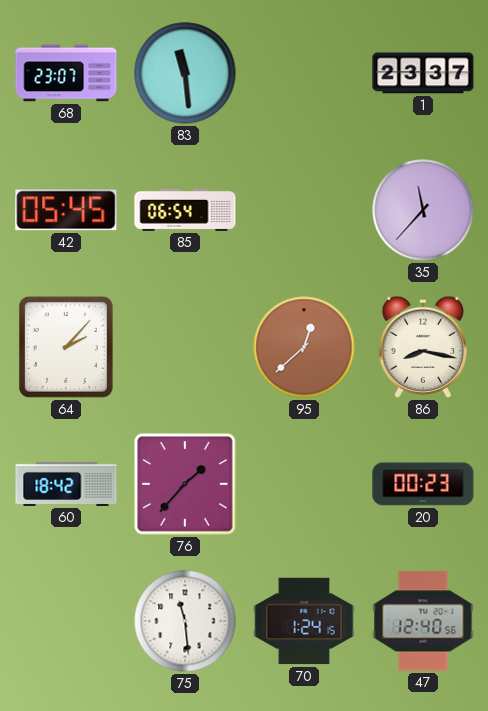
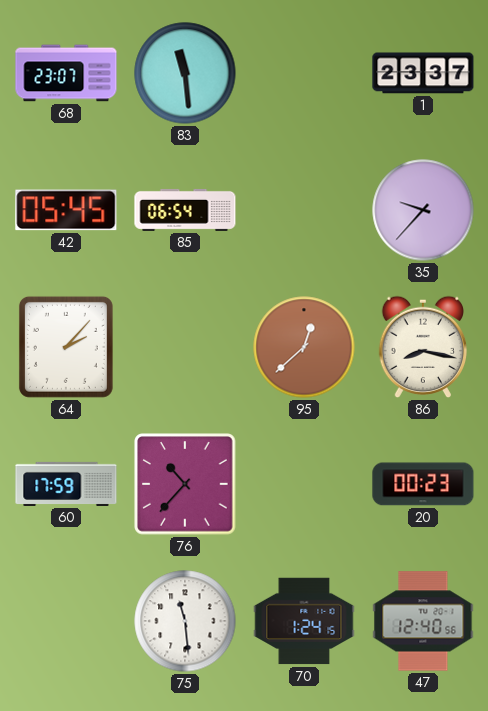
35: 11:37 -> 9:37 (423, 210)
60: 18:42 -> 17:59 (66, 484)
76: 1:37 -> 10:37 (185, 484)
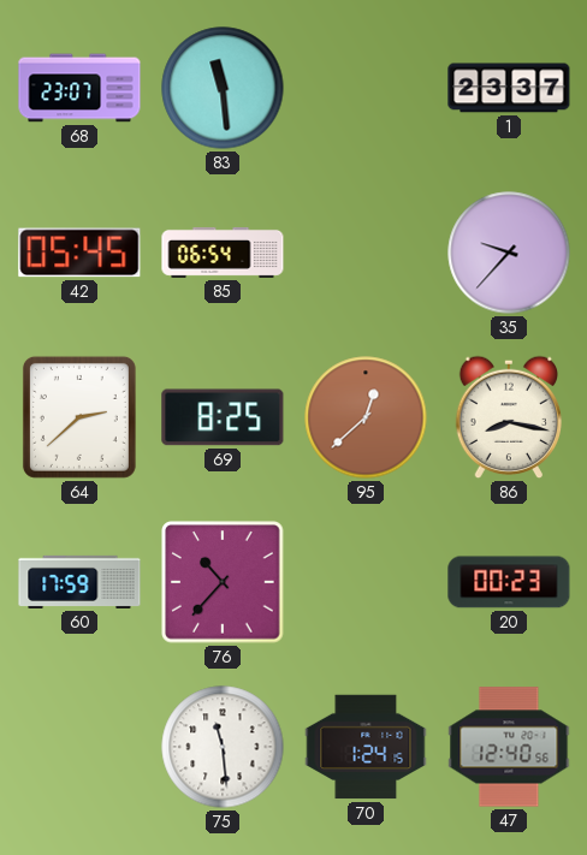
64: 2:07 -> 2:38 (79, 417)
69: none -> 8:25 (223, 417)
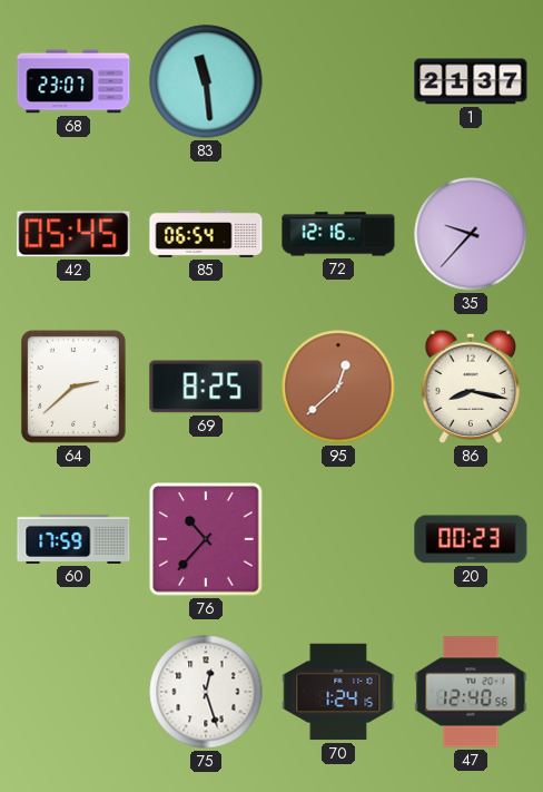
1: 23:37 -> 21:37 (471, 81)
72: none -> 12:16 (338, 234)
75: 11:29 -> 12:27 (206, 692)
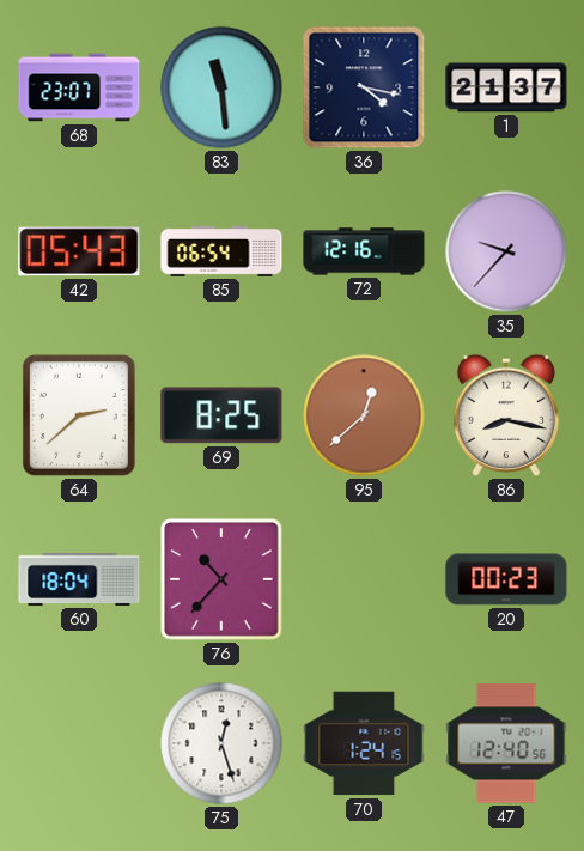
36: none -> 4:17 (364, 87)
42: 05:45 -> 05:43 (79, 251)
60: 17:59 -> 18:04 (79, 579)
